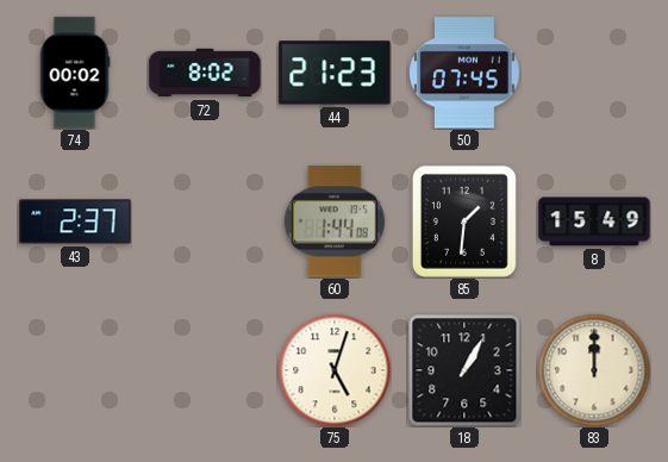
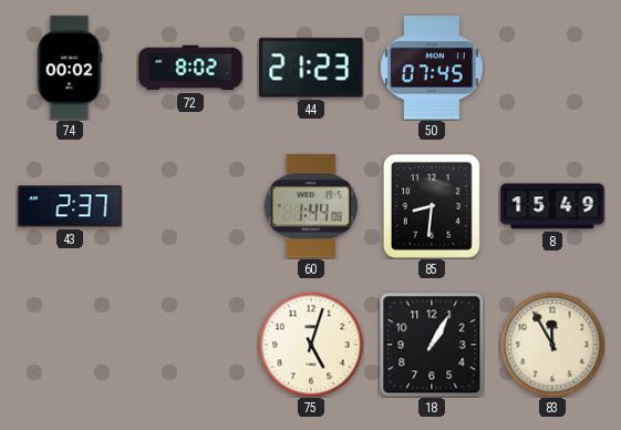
85: 1:31 -> 8:31 (432, 206)
83: 12:00 -> 11:55 (552, 345)
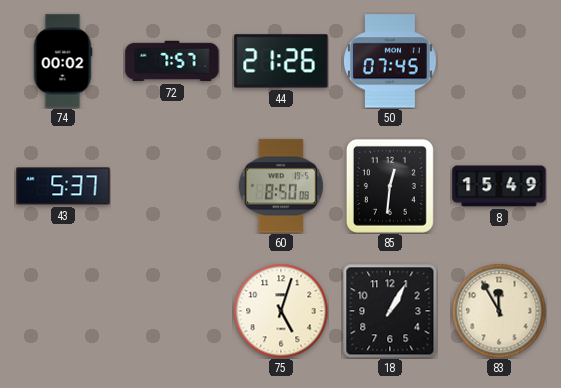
72: 8:02 -> 7:57 (172, 61)
44: 21:23 -> 21:26 (281, 61)
43: 2:37 -> 5:37 (63, 186)
60: 1:44 -> 8:50 (281, 186)
85: 8:31 -> 12:31 (390, 186)
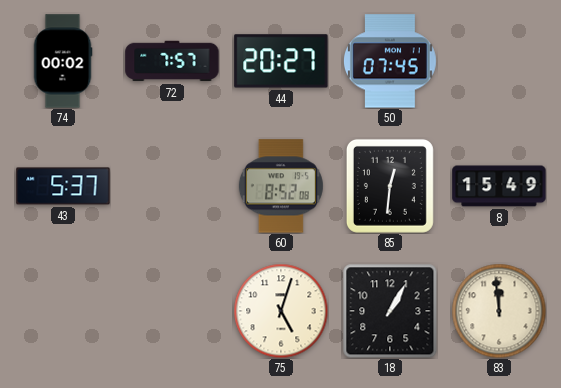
44: 21:26 -> 20:27 (281, 61)
60: 8:50 -> 8:52 (281, 186)
83: 11:55 -> 11:59 (499, 311)
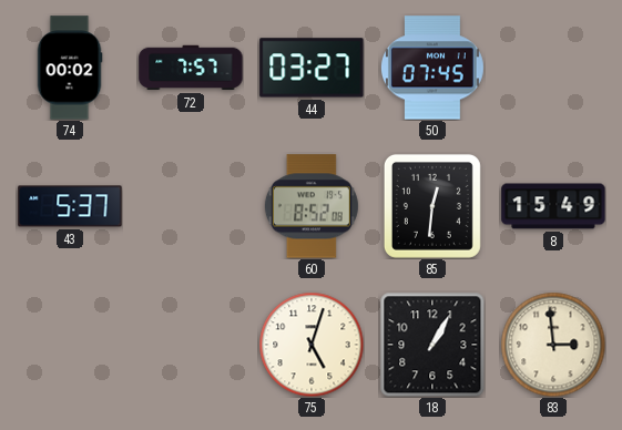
44: 20:27 -> 03:27 (312, 68)
83: 11:59 -> 2:59 (553, 345)
